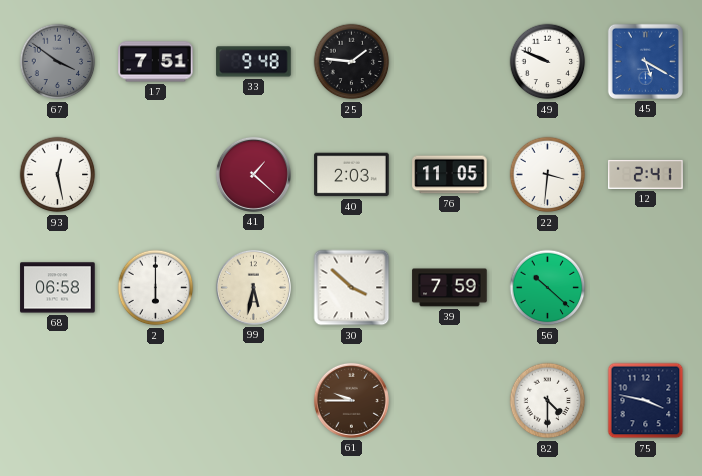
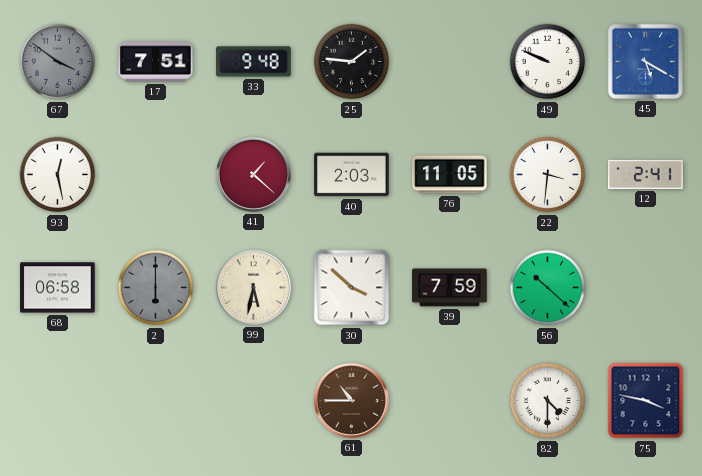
2 dial: white -> grey (156, 288)
61: 9:45 -> 10:45 (351, 400)
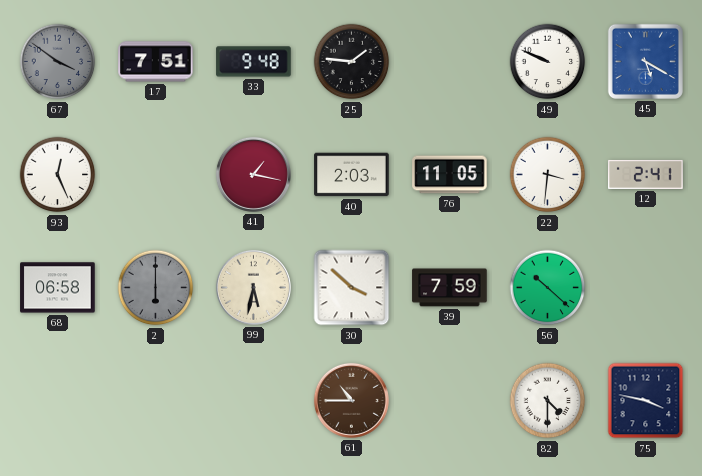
93: 12:28 -> 12:26 (58, 175)
41: 1:22 -> 1:17 (253, 174)
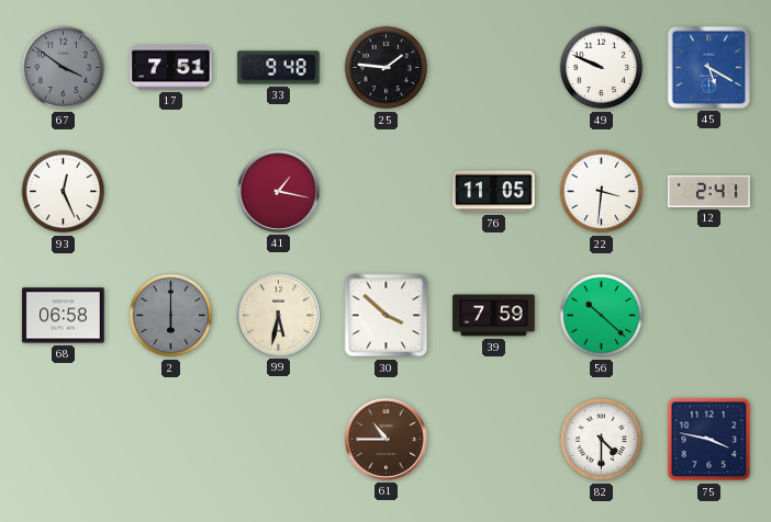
40: 2:03 -> none (352, 175)
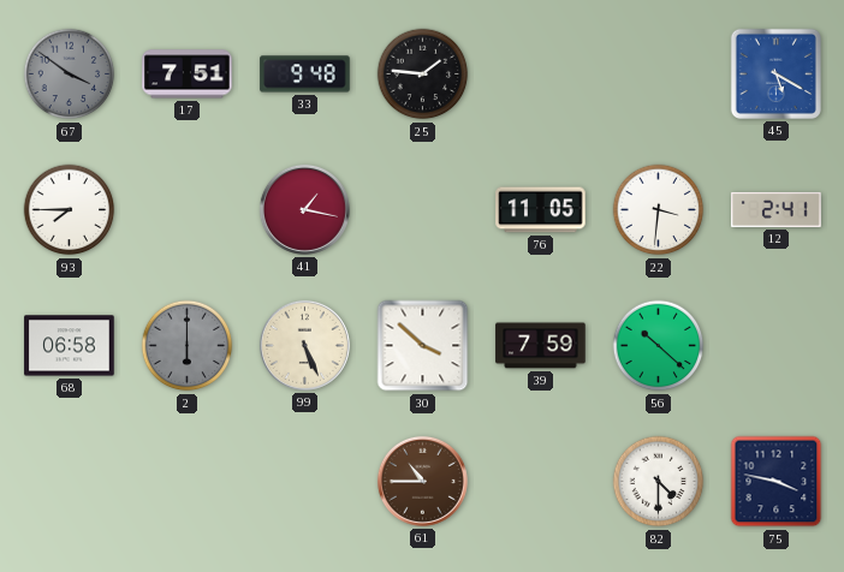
49: 9:49 -> none (602, 68)
93: 12:26 -> 7:45 (70, 210)
99: 5:32 -> 5:26 (304, 345)
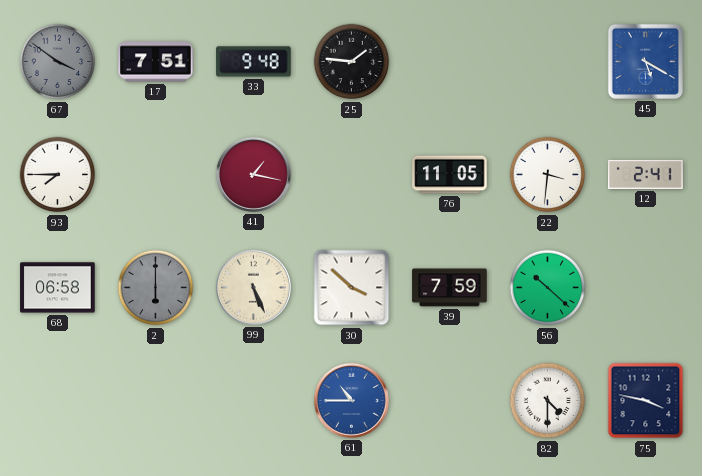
61 dial: brown -> blue (351, 400)
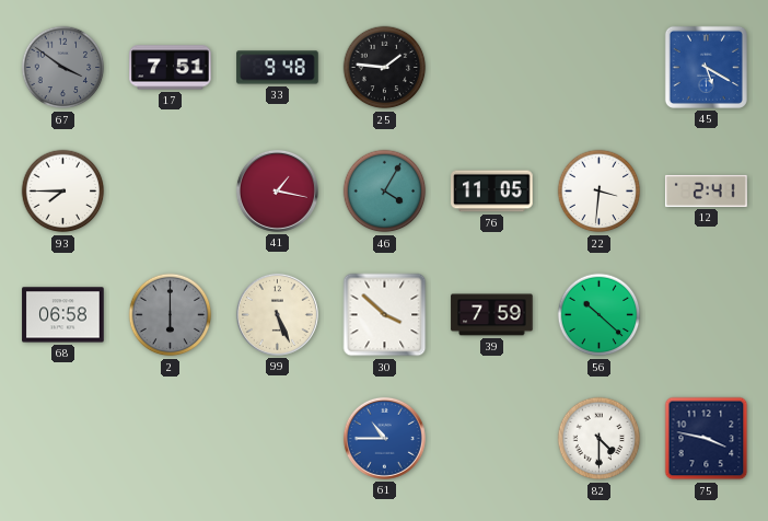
46: none -> 4:05 (385, 192)
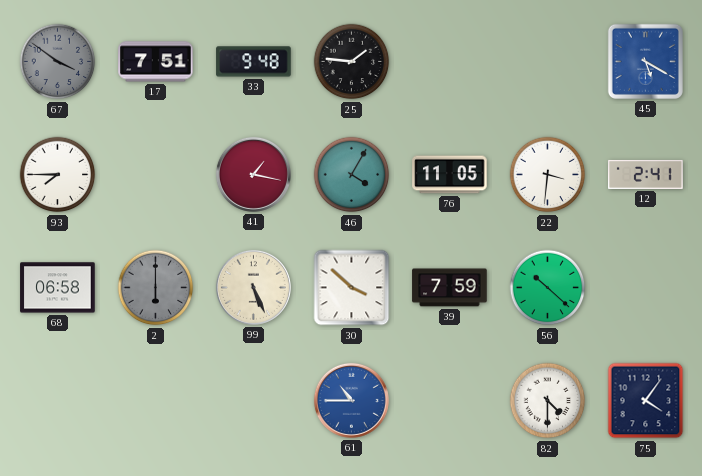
75: 3:47 -> 4:06 (646, 401)
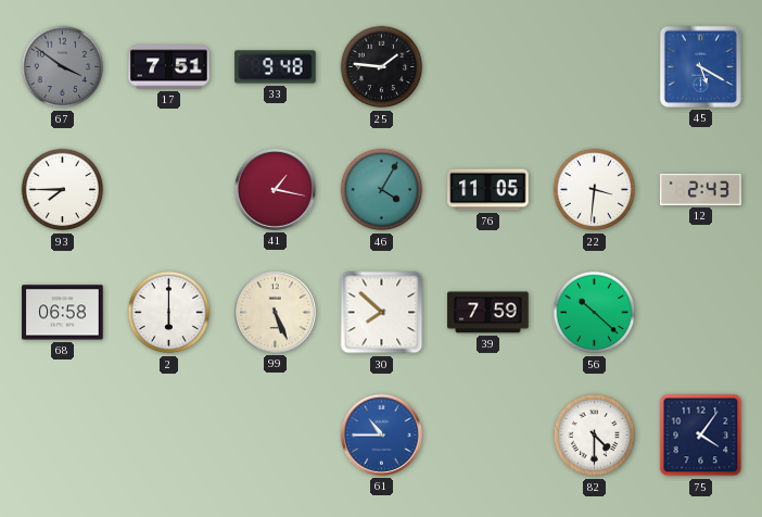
12: 2:41 -> 2:43 (701, 189)
2 dial: grey -> white (169, 313)
30: 3:52 -> 7:52 (382, 313)
